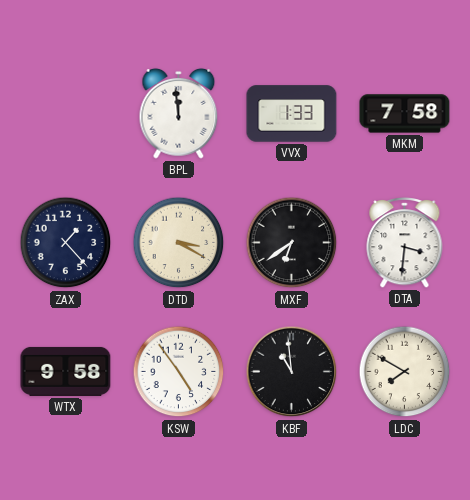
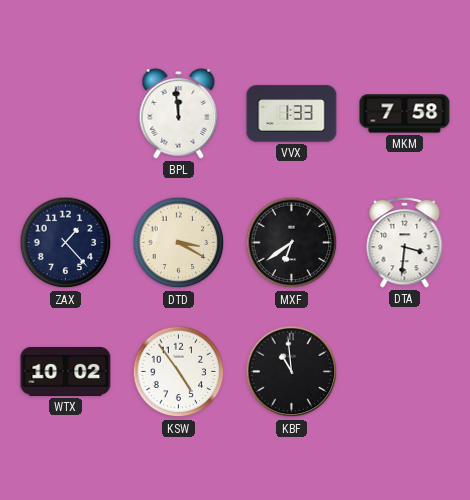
WTX: 9:58 -> 10:02 (66, 371)
LDC: 7:50 -> none (405, 372)
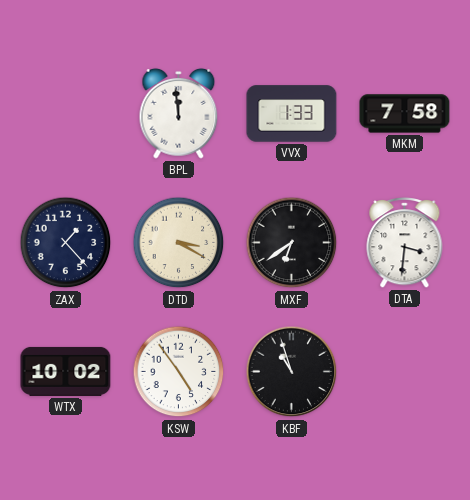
KBF: 10:59 -> 10:57 (292, 372)
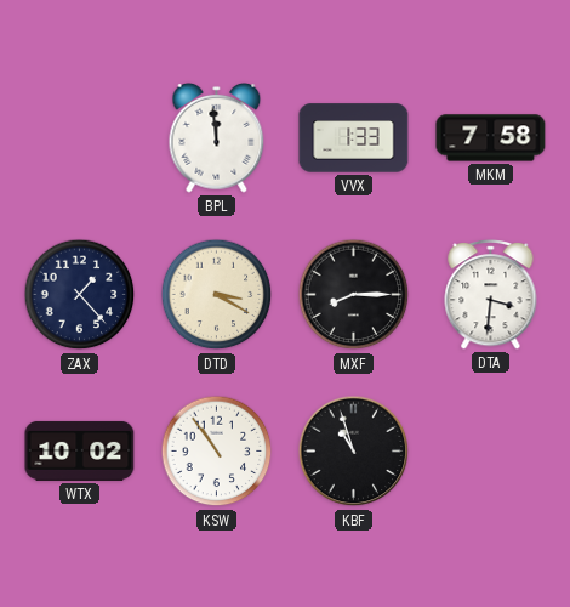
MXF: 6:39 -> 8:15 (354, 295)
KSW: 4:54 -> 10:54 (217, 452)
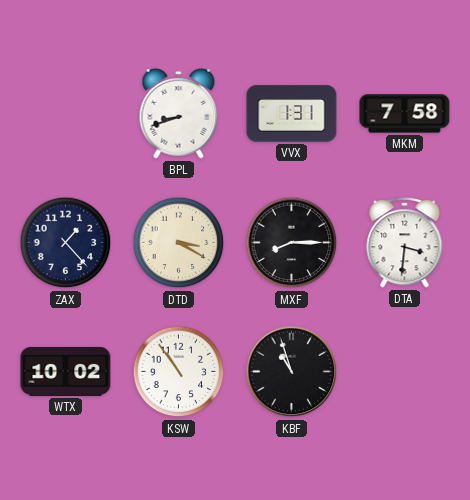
BPL: 11:59 -> 8:42 (179, 113)
VVX: 1:33 -> 1:31 (292, 114)
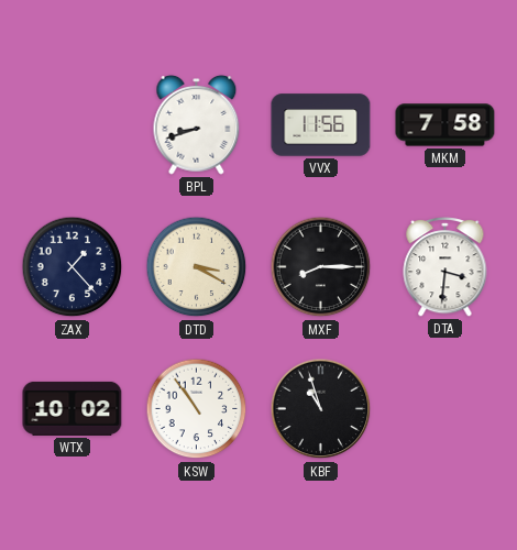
VVX: 1:31 -> 11:56 (321, 125)
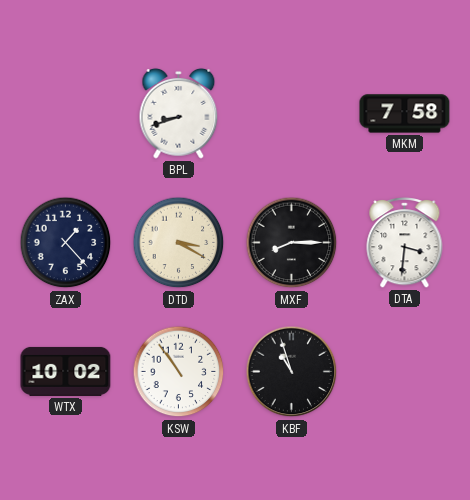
VVX: 11:56 -> none (321, 125)
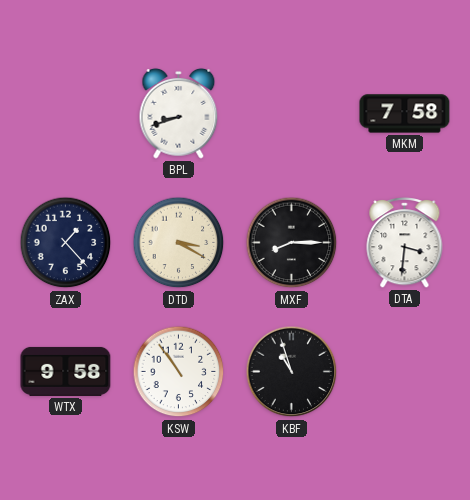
WTX: 10:02 -> 9:58 (66, 371)
